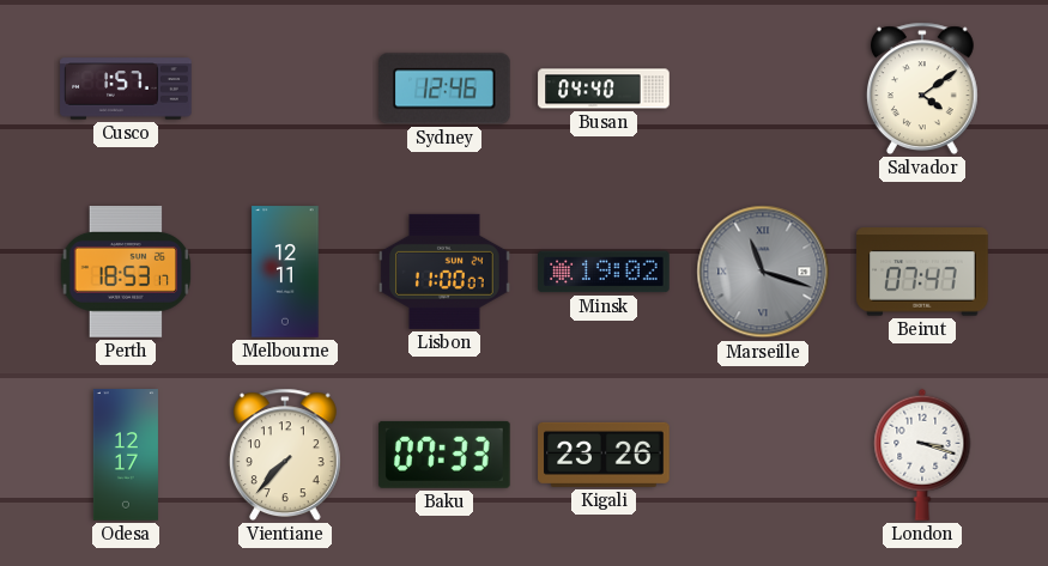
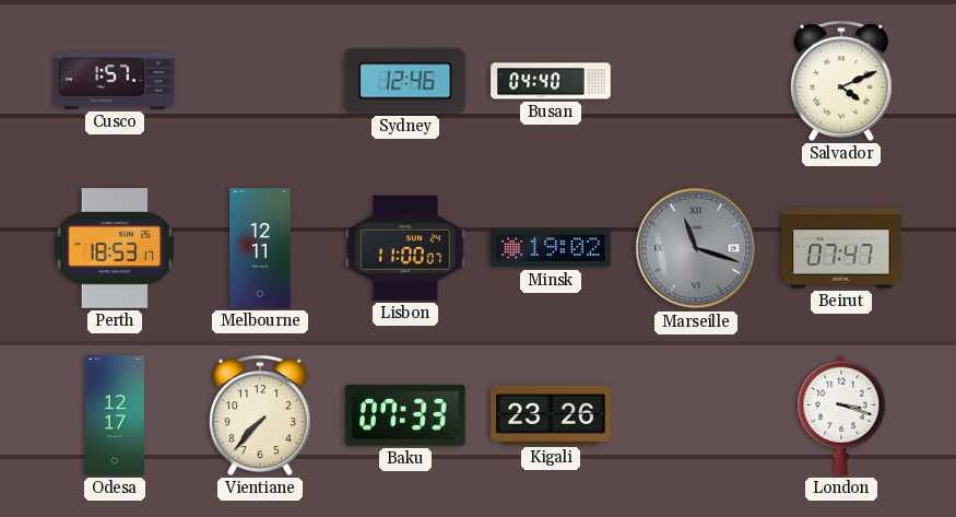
Salvador: 4:09 -> 4:11 (841, 81)
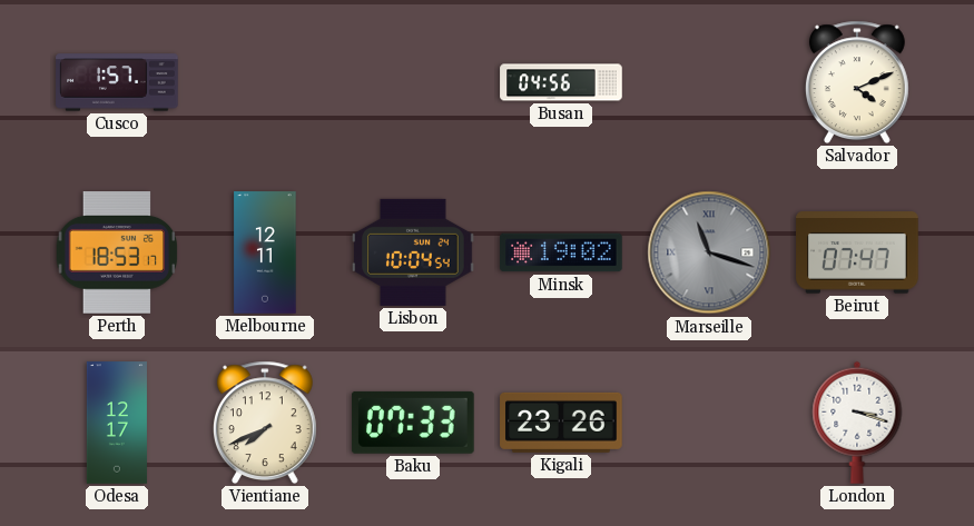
Sydney: 12:46 -> none (406, 81)
Busan: 04:40 -> 04:56 (561, 82)
Lisbon: 11:00 -> 10:04 (413, 252)
Vientiane: 7:37 -> 7:41 (265, 423)
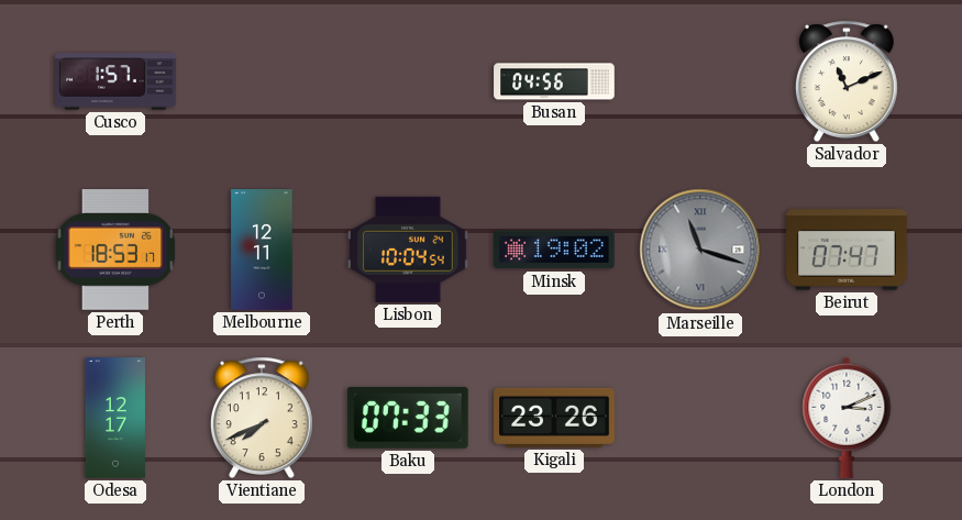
Salvador: 4:11 -> 11:11 (847, 81)
London: 3:18 -> 3:11 (847, 418)
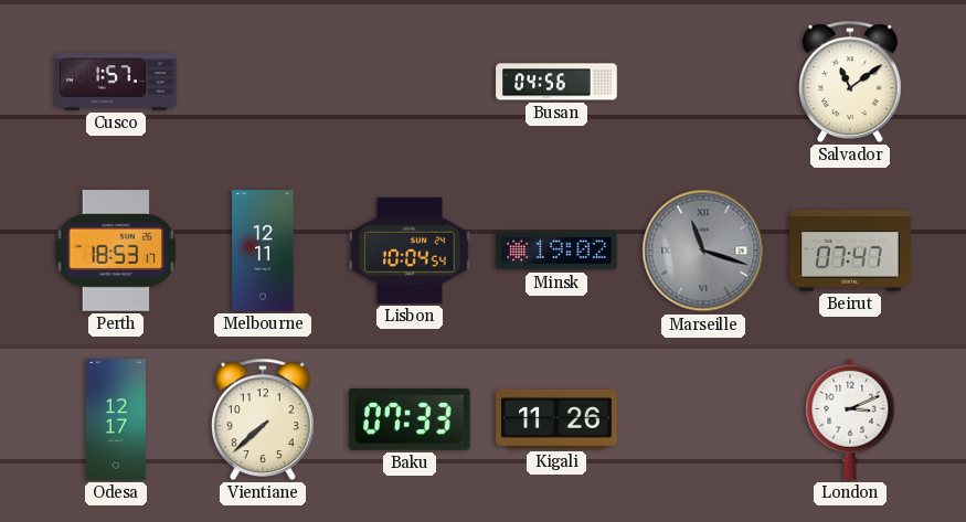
Salvador: 11:11 -> 11:09 (850, 82)
Vientiane: 7:41 -> 7:38 (263, 419)
Kigali: 23:26 -> 11:26 (556, 419)
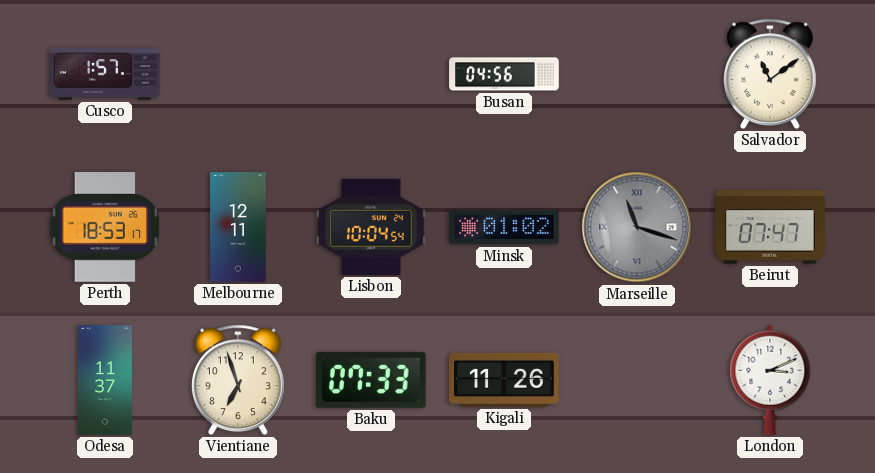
Minsk: 19:02 -> 01:02 (504, 227)
Odesa: 12:17 -> 11:37 (105, 380)
Vientiane: 7:38 -> 6:57 (238, 380)
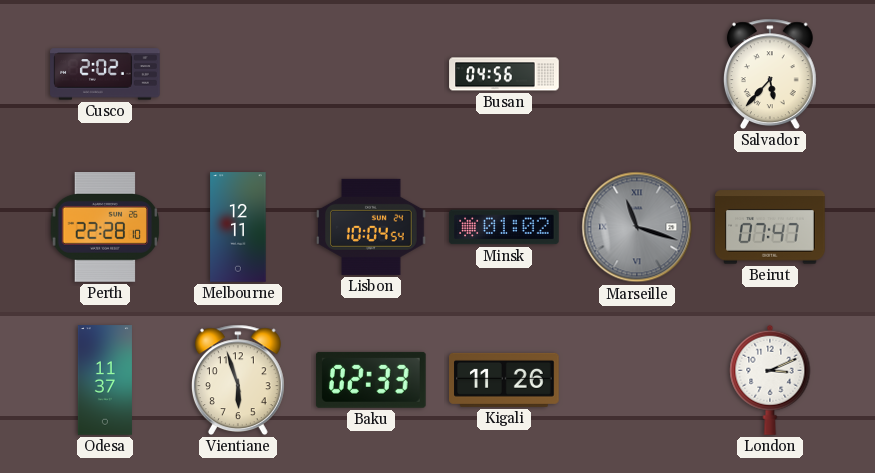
Cusco: 1:57 -> 2:02 (105, 74)
Salvador: 11:09 -> 5:37 (770, 74)
Perth: 18:53 -> 22:28 (105, 227)
Vientiane: 6:57 -> 5:57 (238, 380)
Baku: 07:33 -> 02:33 (372, 380)
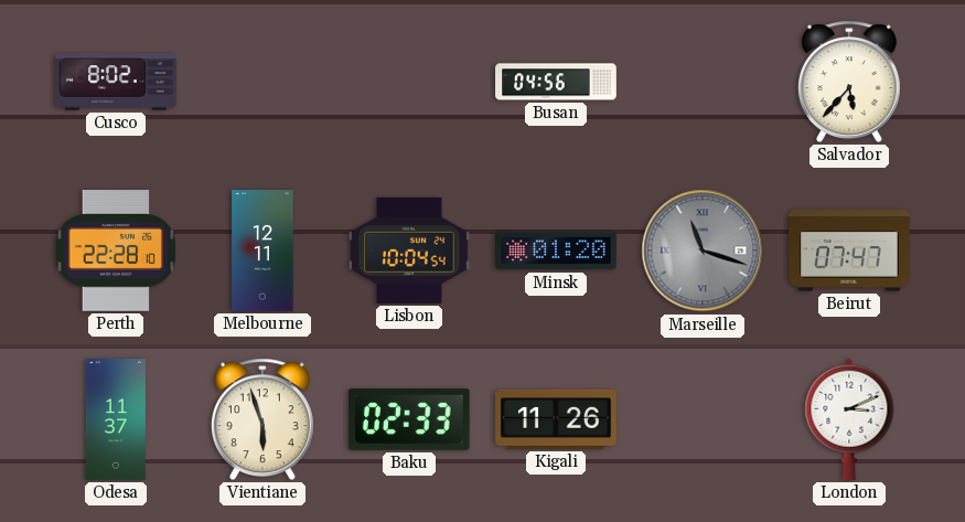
Cusco: 2:02 -> 8:02 (116, 82)
Minsk: 01:02 -> 01:20 (556, 251)
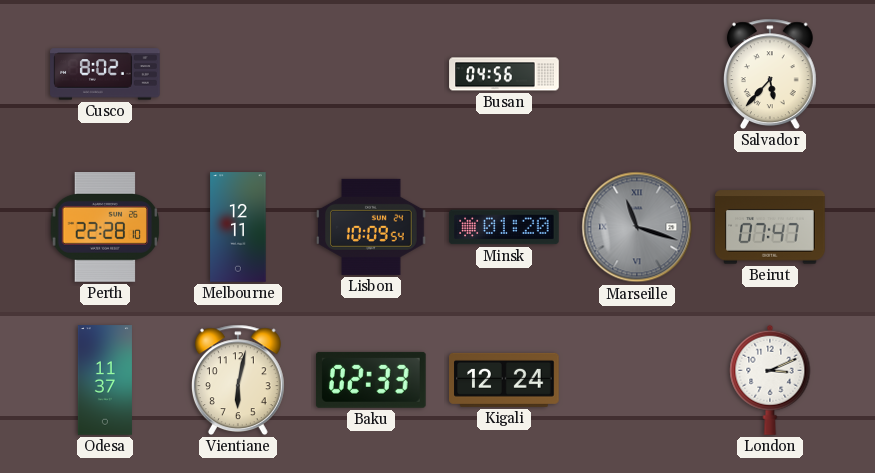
Lisbon: 10:04 -> 10:09 (371, 227)
Vientiane: 5:57 -> 6:02 (238, 380)
Kigali: 11:26 -> 12:24 (504, 380)
